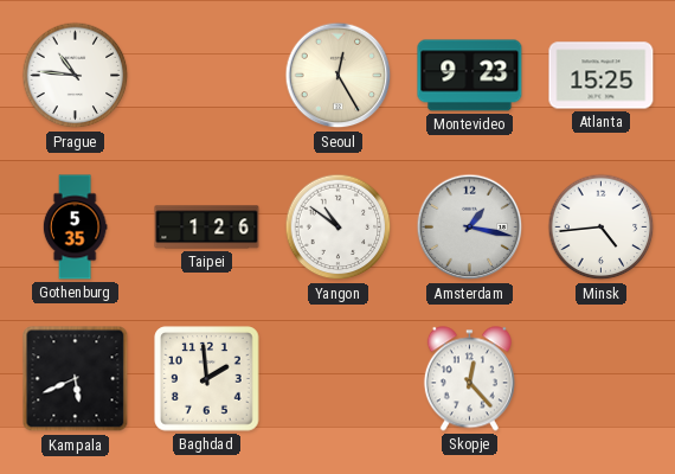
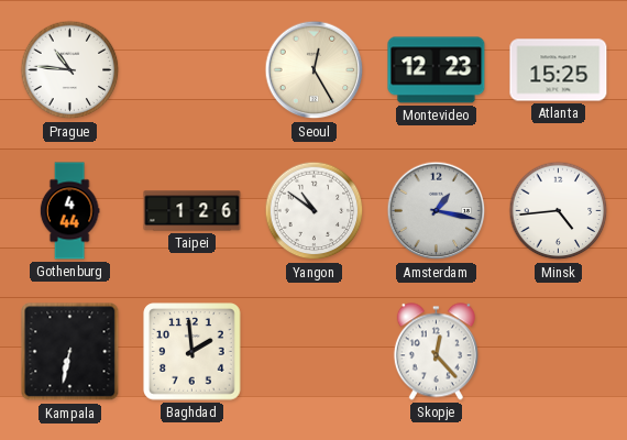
Montevideo: 9:23 -> 12:23 (437, 70)
Gothenburg: 5:35 -> 4:44 (69, 211)
Kampala: 5:41 -> 6:32 (70, 352)
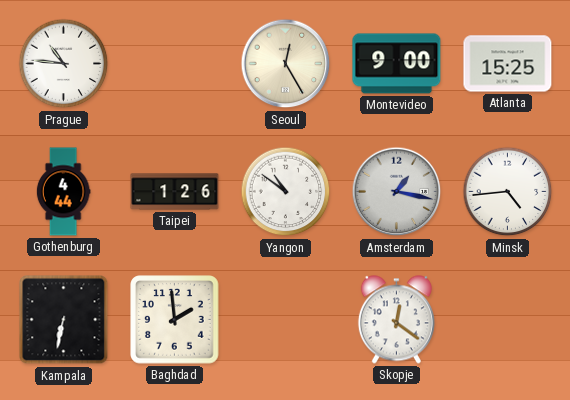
Montevideo: 12:23 -> 9:00 (397, 64)
Skopje: 12:23 -> 12:21 (396, 320)
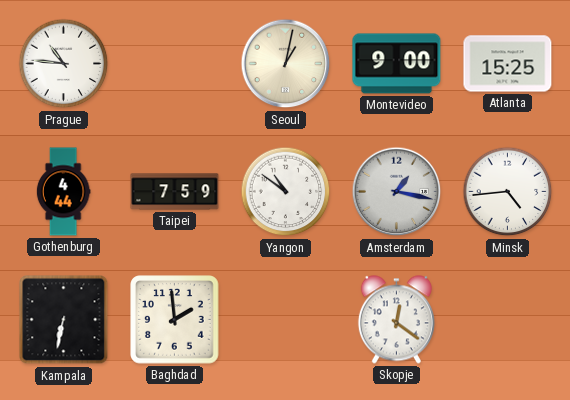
Seoul: 12:25 -> 1:02 (286, 64)
Taipei: 1:26 -> 7:59 (175, 192)
